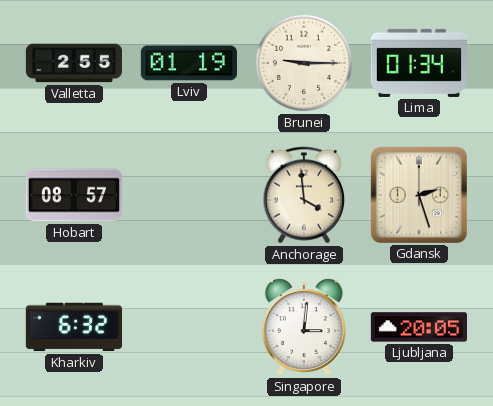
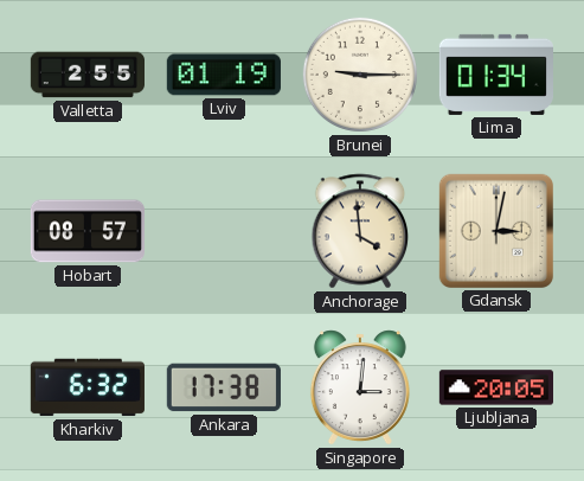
Gdansk: 2:27 -> 3:02 (496, 231)
Ankara: none -> 17:38 (224, 387)
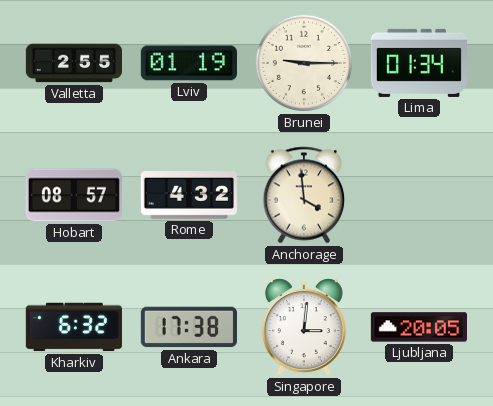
Rome: none -> 4:32 (189, 196)
Gdansk: 3:02 -> none (496, 231)
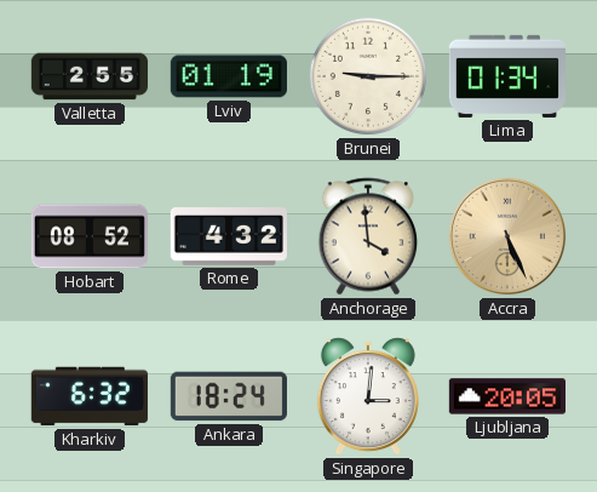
Hobart: 08:57 -> 08:52 (90, 236)
Accra: none -> 5:26 (507, 236)
Ankara: 17:38 -> 18:24 (229, 396)
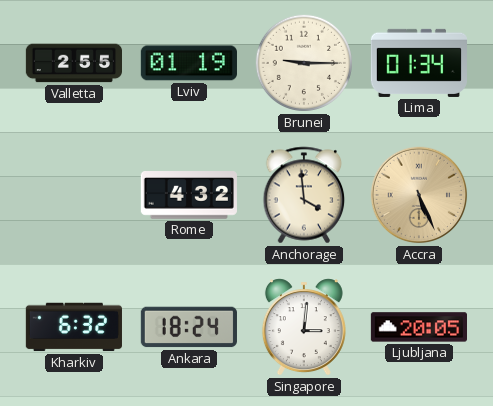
Hobart: 08:52 -> none (90, 236)
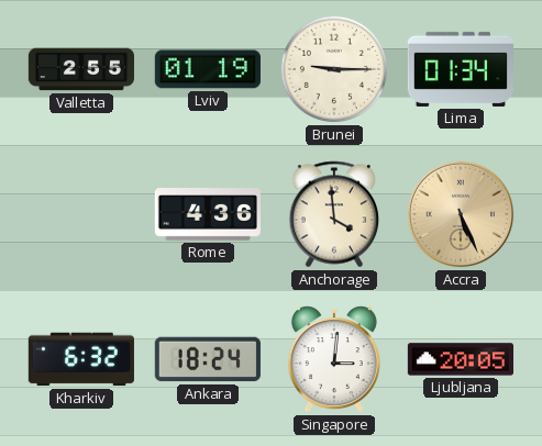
Rome: 4:32 -> 4:36 (208, 215)
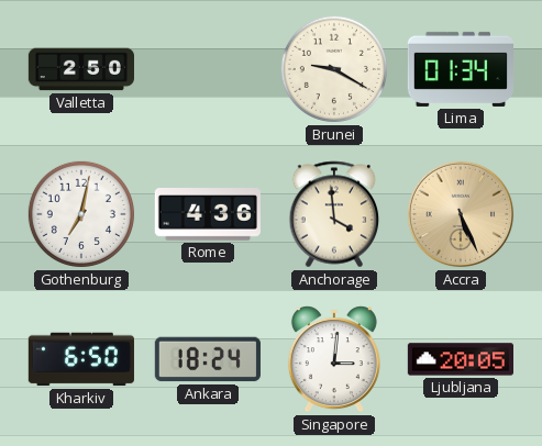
Valletta: 2:55 -> 2:50 (80, 69)
Lviv: 01:19 -> none (208, 69)
Brunei: 9:15 -> 9:20 (334, 69)
Gothenburg: none -> 7:02 (81, 214)
Kharkiv: 6:32 -> 6:50 (81, 359)
